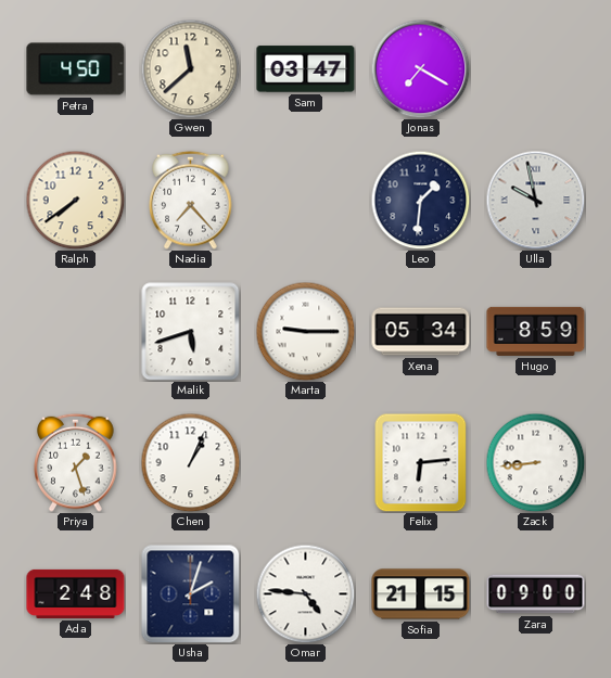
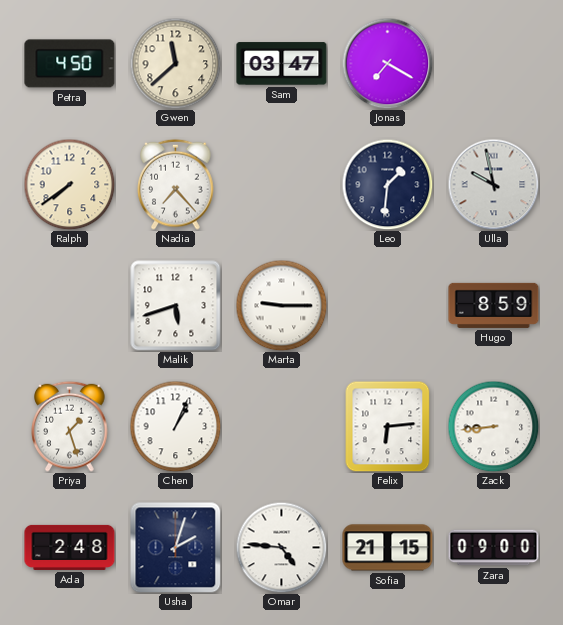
Xena: 05:34 -> none (421, 332)
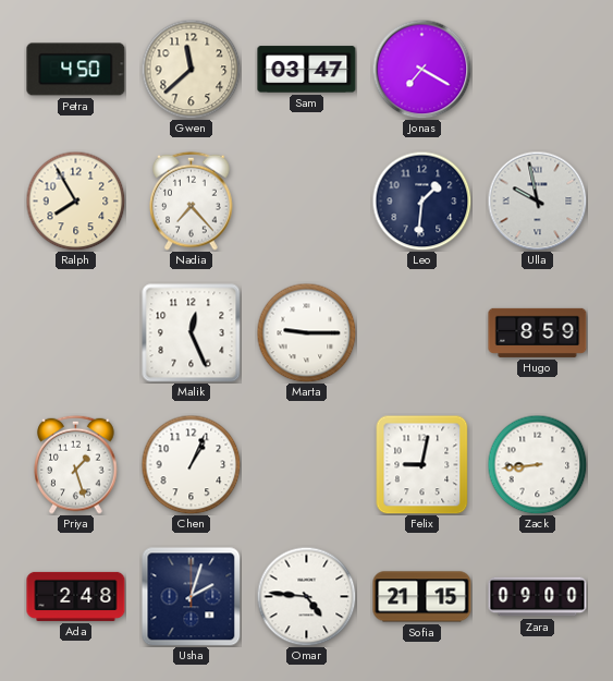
Ralph: 7:39 -> 7:55 (75, 200)
Malik: 5:42 -> 12:26 (192, 333)
Felix: 6:14 -> 9:02 (422, 464)
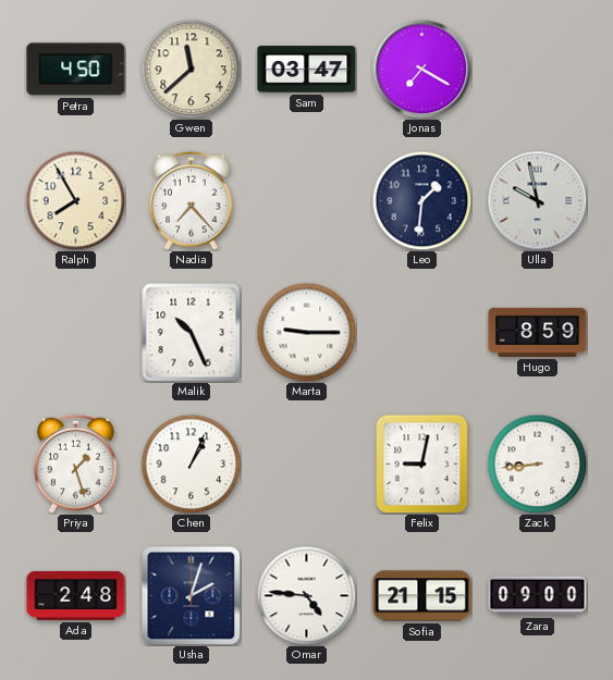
Malik: 12:26 -> 10:26 (192, 333)
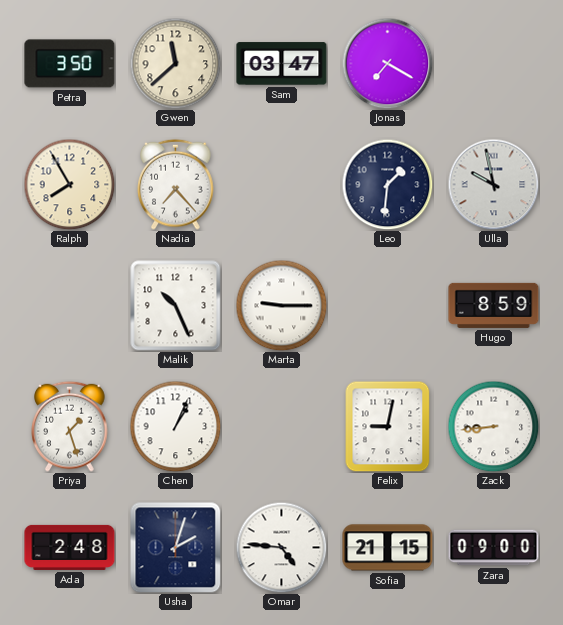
Petra: 4:50 -> 3:50 (70, 64)
